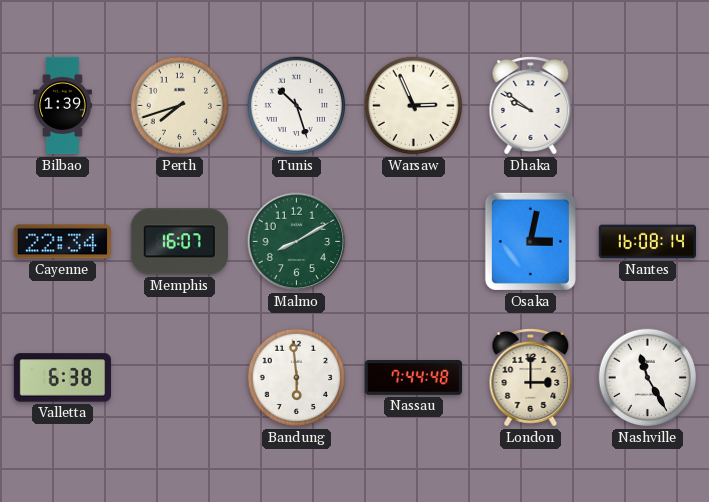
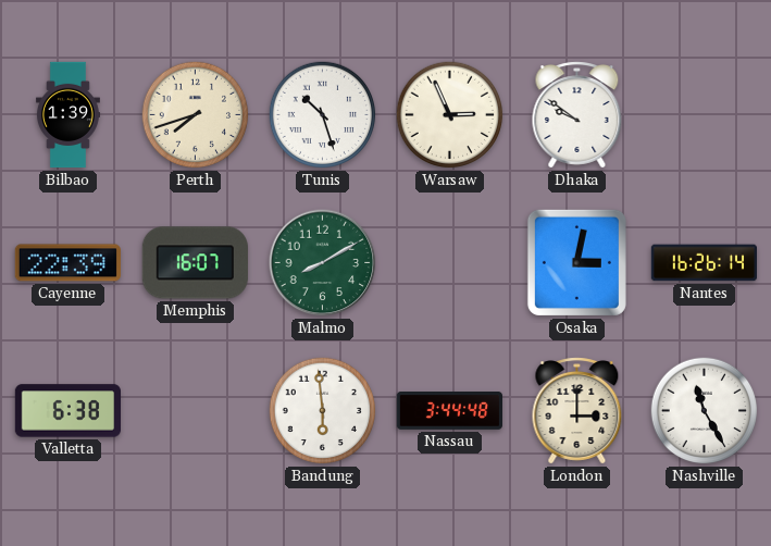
Cayenne: 22:34 -> 22:39 (67, 263)
Nantes: 16:08 -> 16:26 (704, 263)
Nassau: 7:44 -> 3:44 (449, 411)
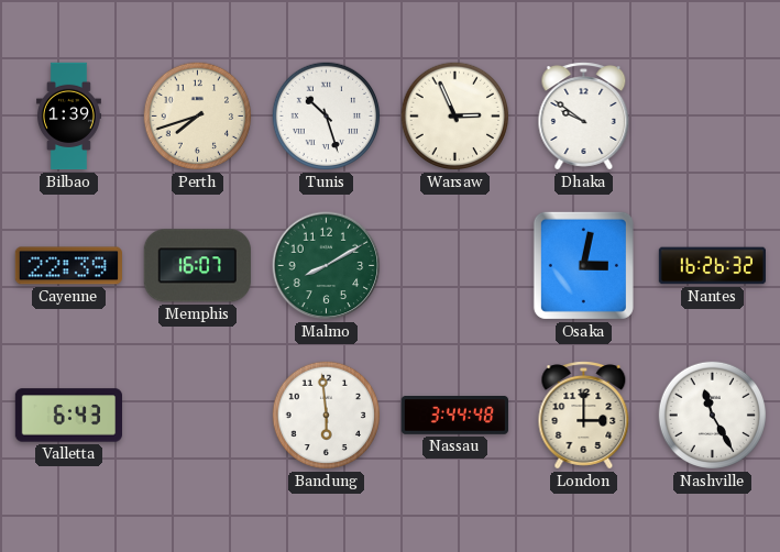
Nantes: 16:26:14 -> 16:26:32 (712, 266)
Valletta: 6:38 -> 6:43 (68, 416)
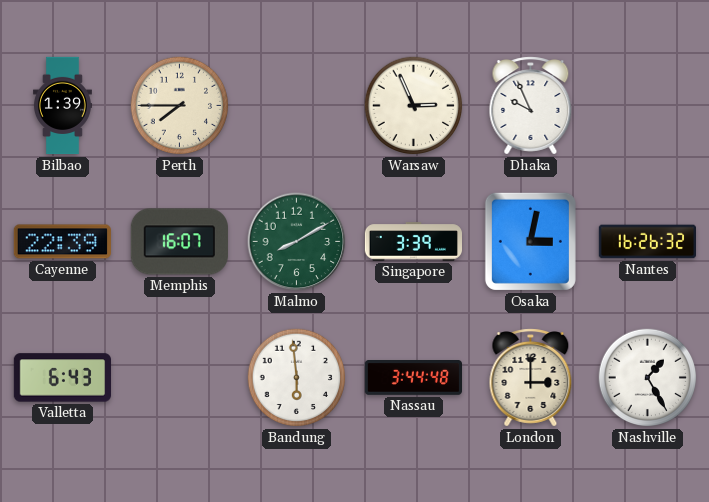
Perth: 7:42 -> 7:45 (180, 106)
Tunis: 10:27 -> none (327, 117)
Dhaka: 9:51 -> 9:56 (531, 106)
Singapore: none -> 3:39 (414, 242)
Nashville: 11:25 -> 1:25 (648, 378)
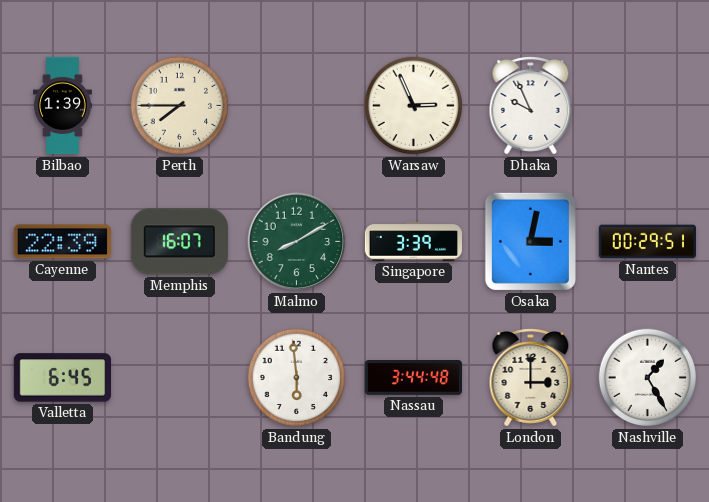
Nantes: 16:26 -> 00:29 (647, 242)
Valletta: 6:43 -> 6:45 (62, 378)
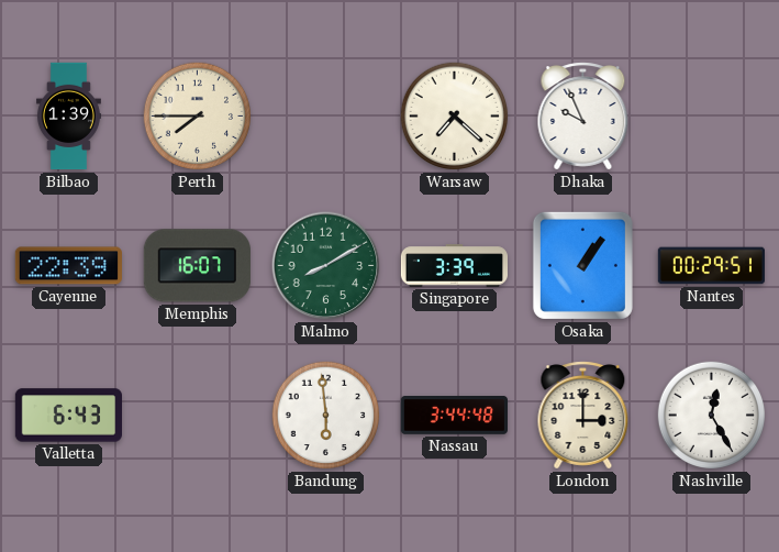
Warsaw: 2:56 -> 7:22 (455, 117)
Osaka: 3:02 -> 1:06 (582, 265)
Valletta: 6:45 -> 6:43 (68, 416)
Nashville: 1:25 -> 12:25 (712, 416)
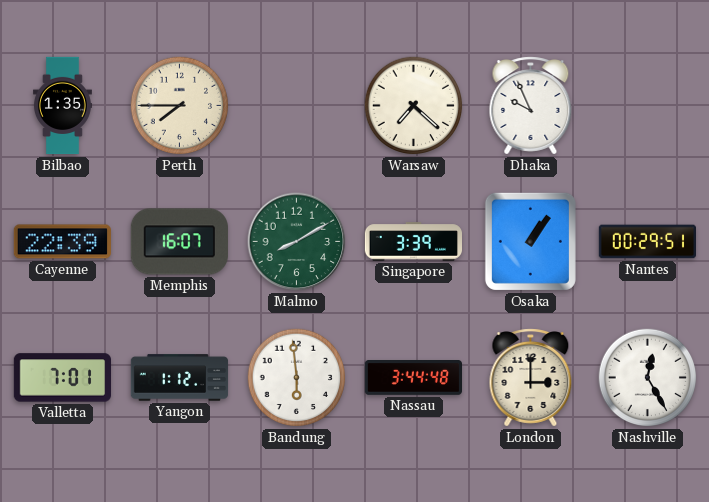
Bilbao: 1:39 -> 1:35 (62, 106)
Valletta: 6:43 -> 7:01 (62, 378)
Yangon: none -> 1:12 (180, 378)
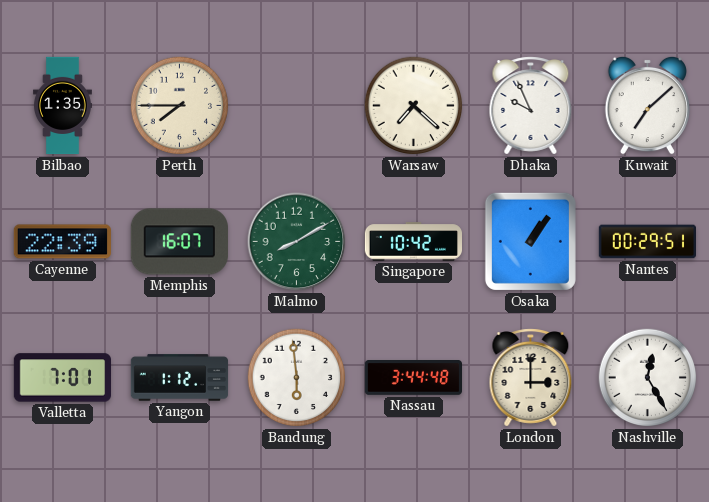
Kuwait: none -> 7:08 (647, 105)
Singapore: 3:39 -> 10:42 (414, 242)
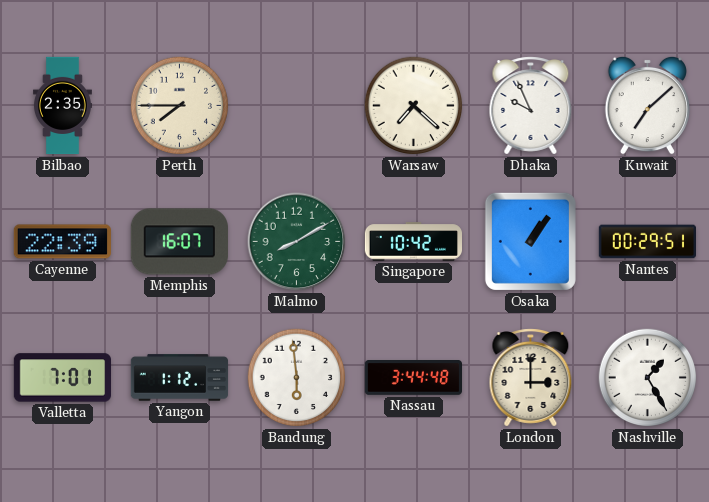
Bilbao: 1:35 -> 2:35 (62, 106)
Nashville: 12:25 -> 1:25 (648, 378)
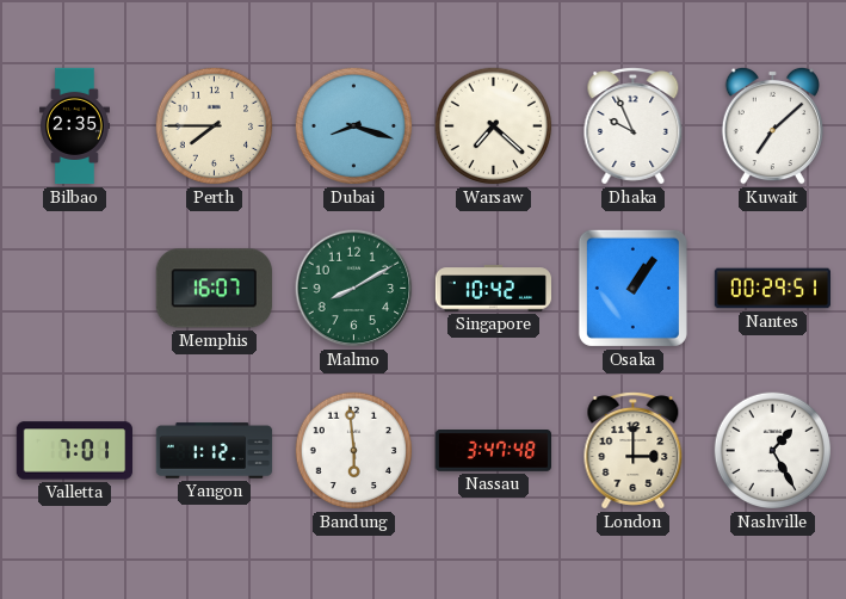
Dubai: none -> 8:18 (354, 126)
Cayenne: 22:39 -> none (62, 242)
Nassau: 3:44 -> 3:47 (493, 451)
